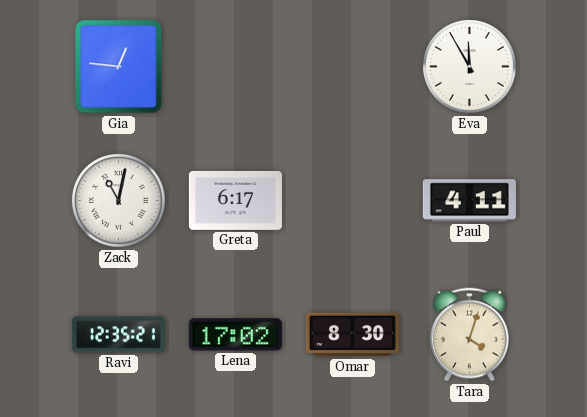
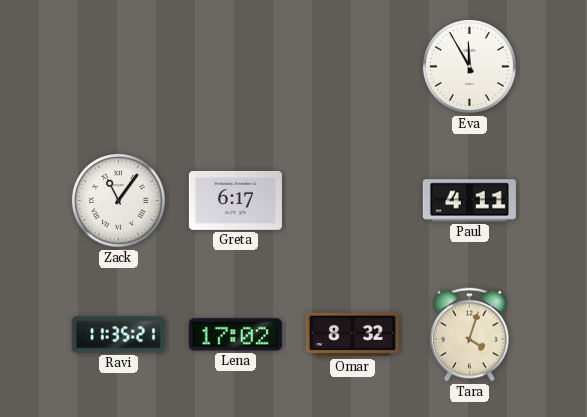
Gia: 12:46 -> none (119, 67)
Zack: 11:02 -> 11:06 (118, 200)
Ravi: 12:35 -> 11:35 (118, 335)
Omar: 8:30 -> 8:32 (352, 335)
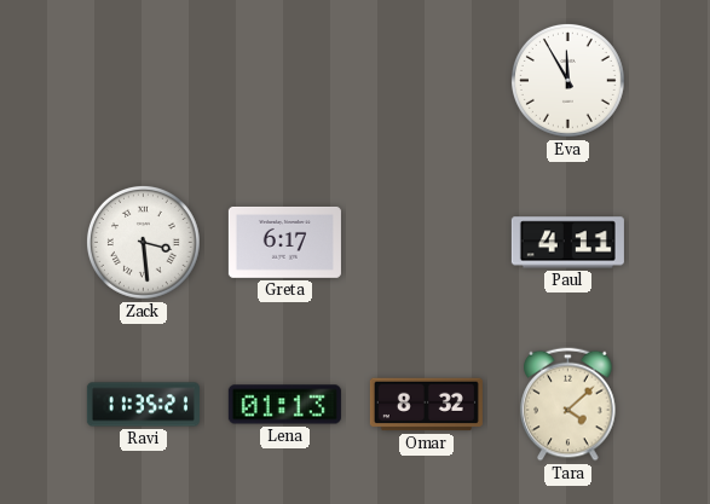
Zack: 11:06 -> 3:29 (143, 242)
Lena: 17:02 -> 01:13 (284, 405)
Tara: 4:03 -> 4:08 (568, 405)
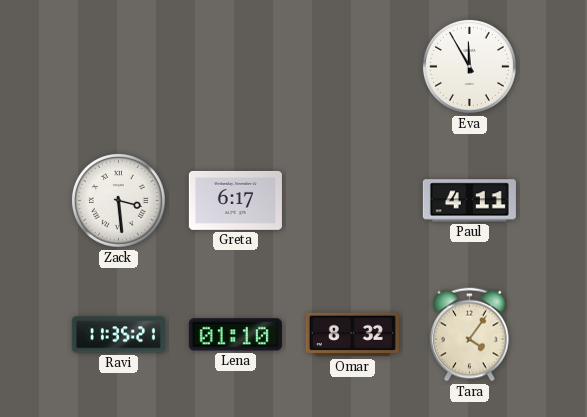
Lena: 01:13 -> 01:10 (235, 335)
Tara: 4:08 -> 4:06 (470, 335)
